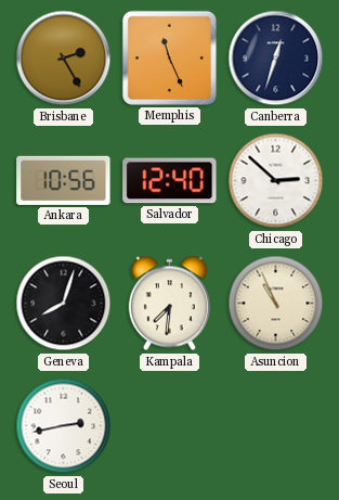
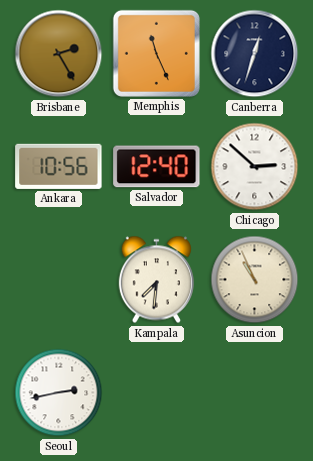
Geneva: 8:03 -> none (64, 304)
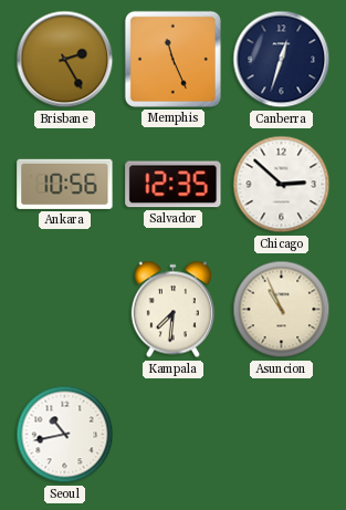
Salvador: 12:40 -> 12:35 (174, 185)
Seoul: 2:43 -> 10:43 (65, 435)
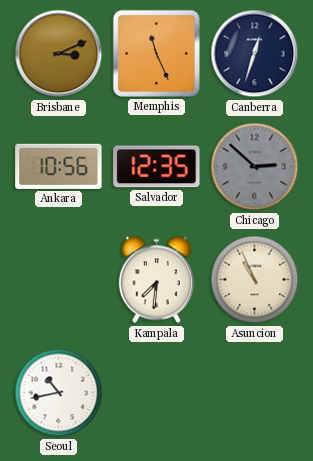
Brisbane: 2:25 -> 3:11 (59, 54)
Chicago dial: white -> grey (255, 167)
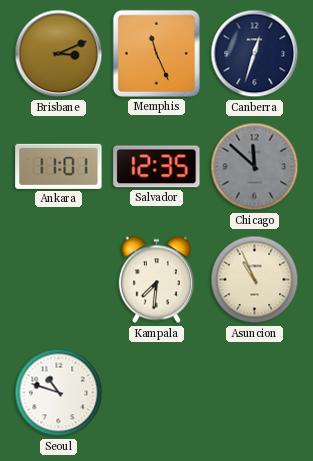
Ankara: 10:56 -> 11:01 (59, 166)
Chicago: 2:52 -> 11:52 (255, 167)
Seoul: 10:43 -> 10:48 (59, 393)
